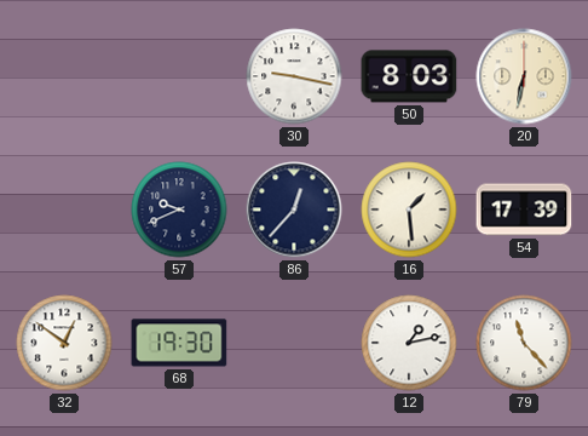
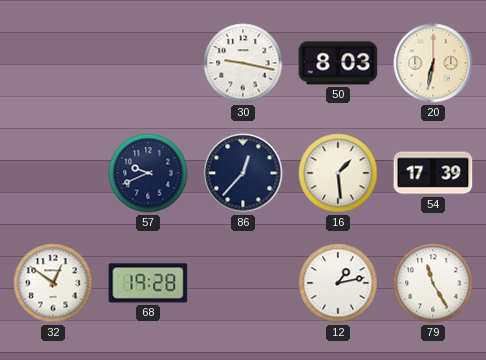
68: 19:30 -> 19:28 (148, 283)
79: 11:23 -> 11:25 (433, 283)
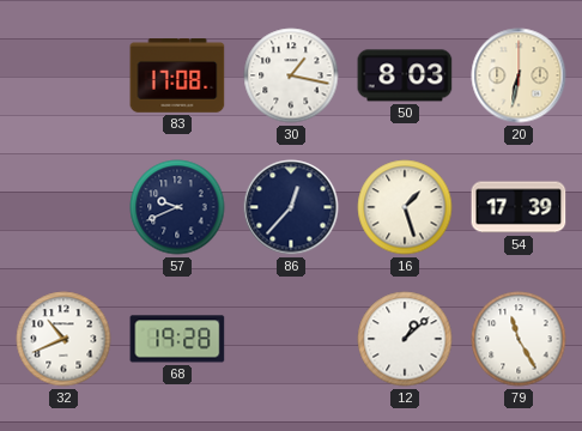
83: none -> 17:08 (177, 77)
30: 9:17 -> 1:17 (291, 75)
16: 1:29 -> 1:27 (405, 207)
32: 12:51 -> 10:41 (63, 339)
12: 1:13 -> 1:08 (405, 339)
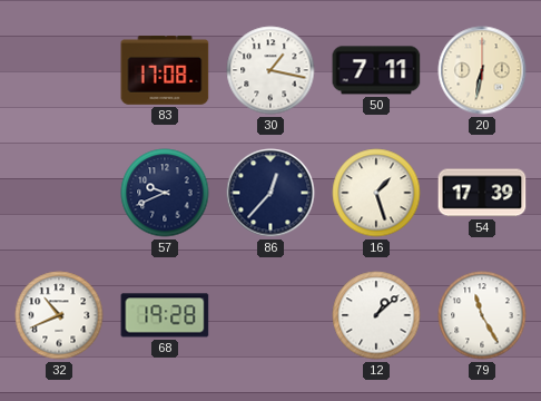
50: 8:03 -> 7:11 (376, 70)
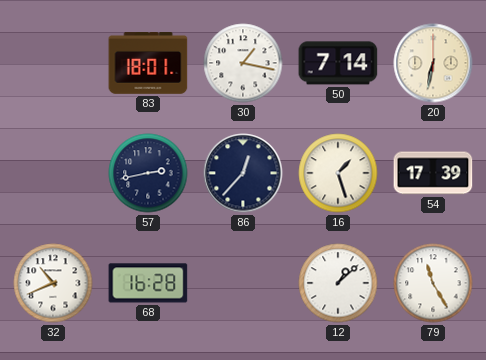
83: 17:08 -> 18:01 (148, 64)
50: 7:11 -> 7:14 (338, 63)
57: 9:41 -> 2:43 (148, 173)
68: 19:28 -> 16:28 (148, 283)
